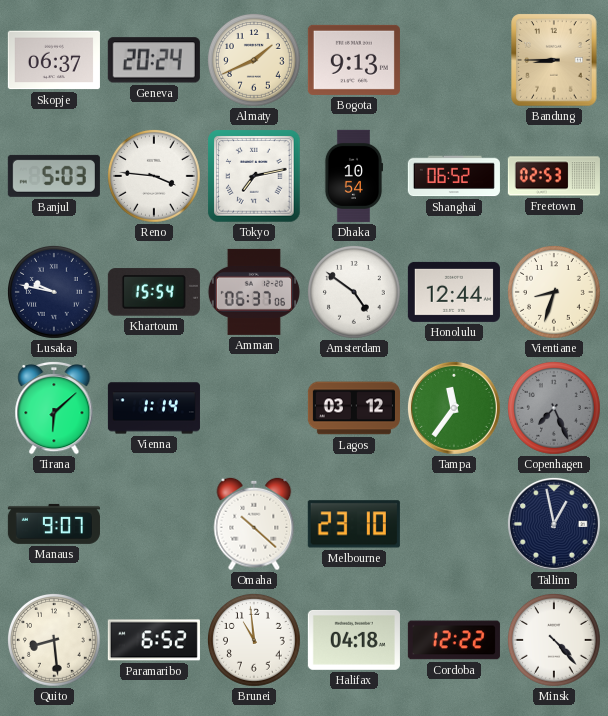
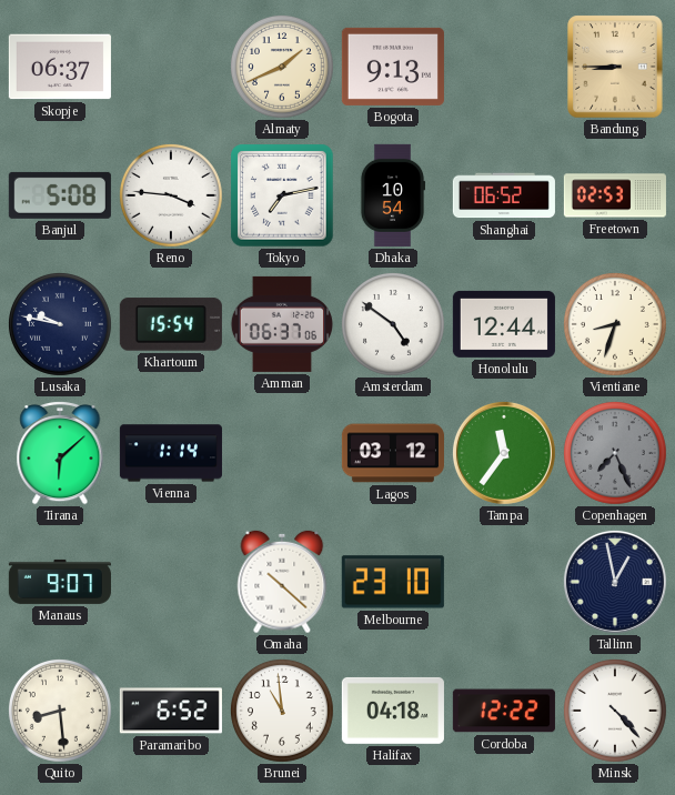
Geneva: 20:24 -> none (154, 60)
Banjul: 5:03 -> 5:08 (60, 195)
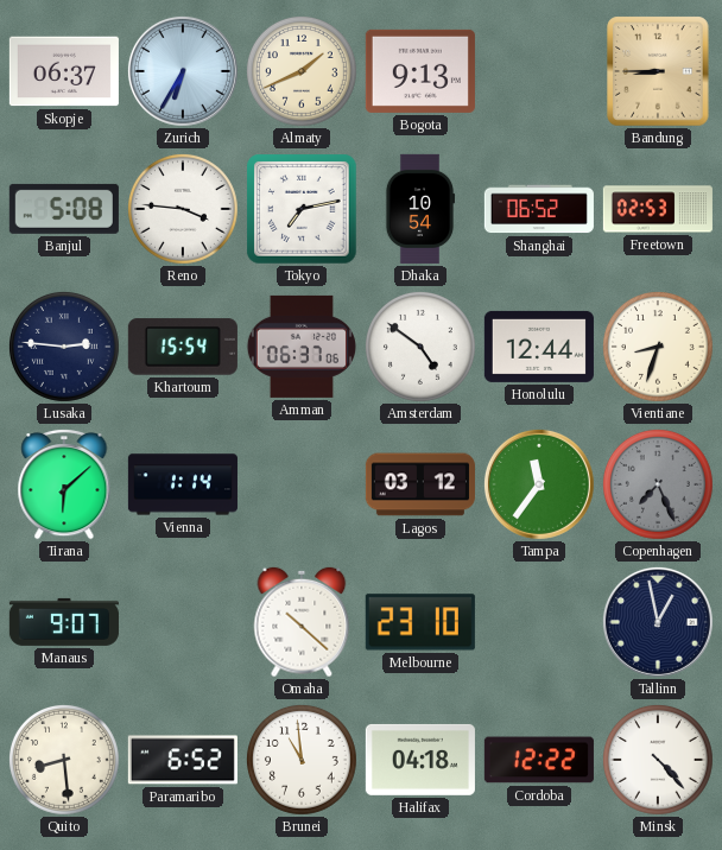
Zurich: none -> 6:35 (183, 71)
Lusaka: 9:47 -> 2:46 (65, 348)
